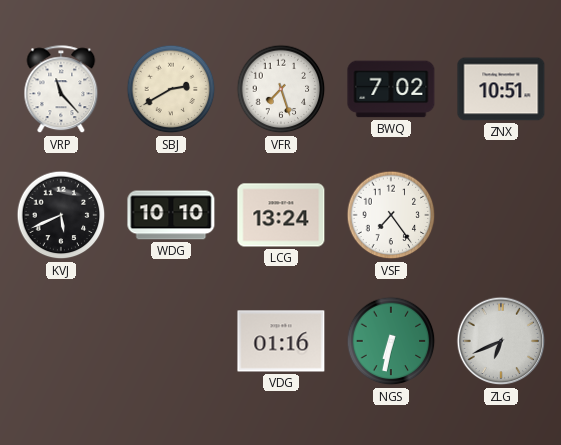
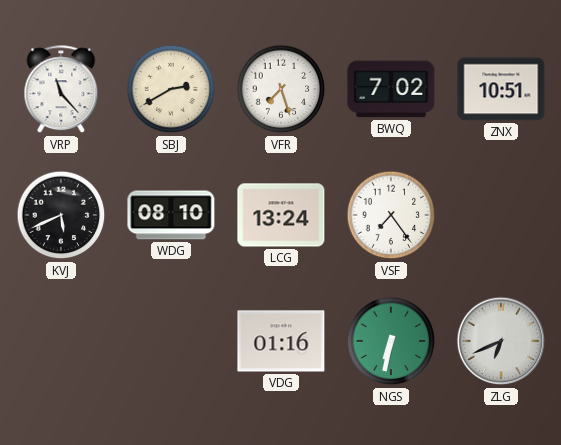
WDG: 10:10 -> 08:10 (171, 215)
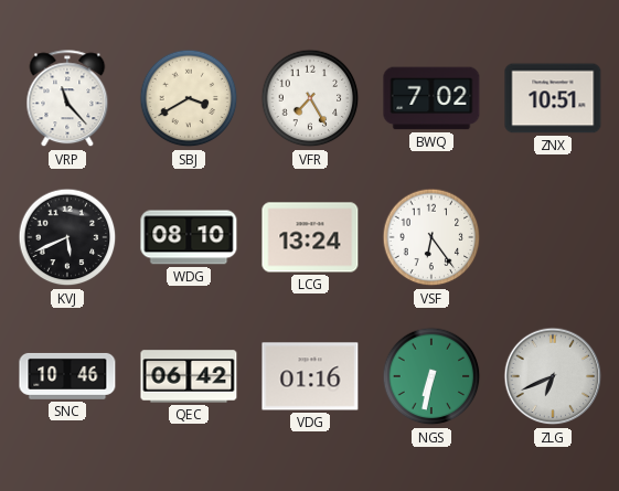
SBJ: 2:40 -> 3:40 (189, 98)
VFR: 7:27 -> 7:25 (310, 98)
VSF: 7:24 -> 6:24 (431, 237)
SNC: none -> 10:46 (67, 376)
QEC: none -> 06:42 (189, 376)
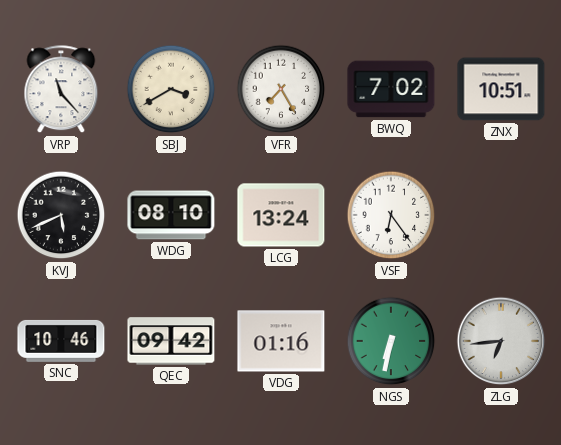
QEC: 06:42 -> 09:42 (171, 341)
ZLG: 6:41 -> 6:44 (501, 341)
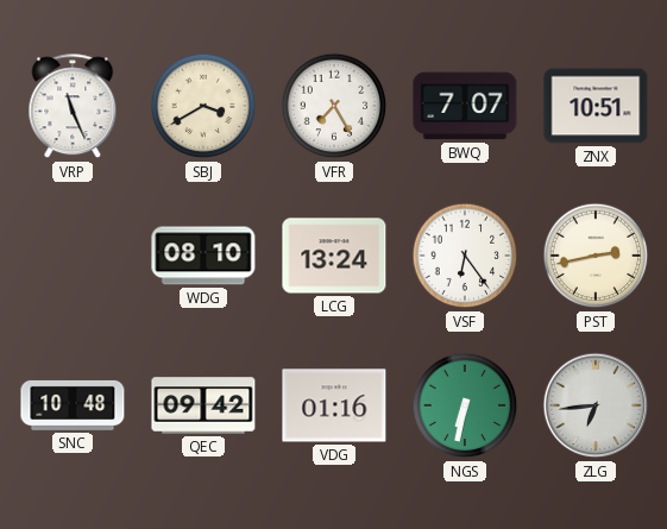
VRP: 11:23 -> 11:26 (73, 107)
BWQ: 7:02 -> 7:07 (465, 106)
KVJ: 5:41 -> none (61, 215)
PST: none -> 2:43 (596, 256)
SNC: 10:46 -> 10:48 (73, 405)
